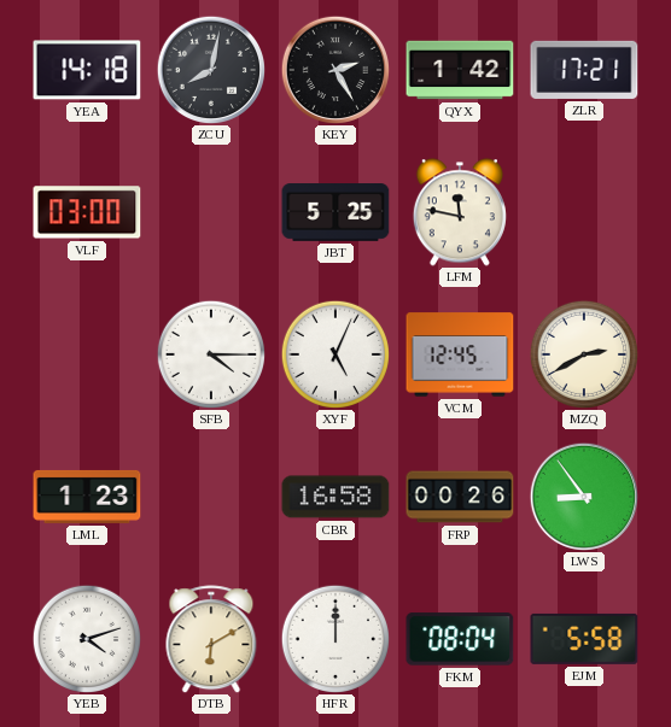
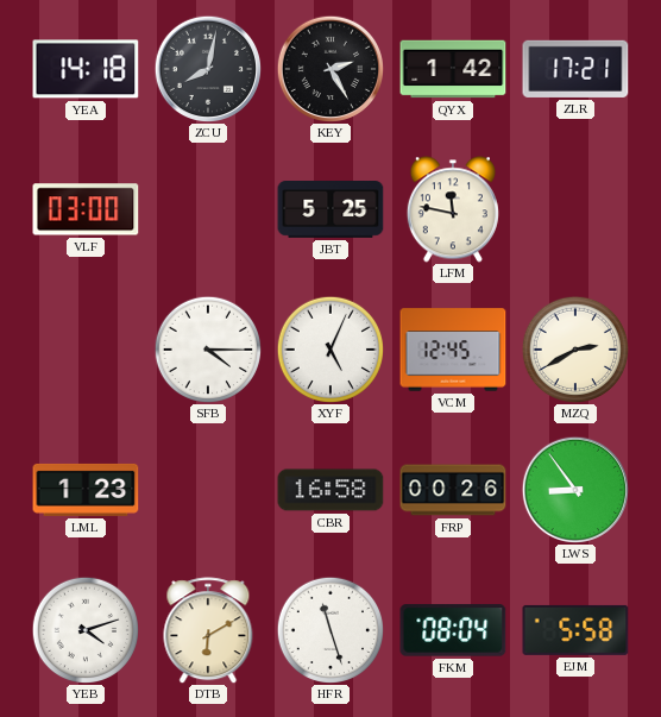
HFR: 12:00 -> 11:27 (329, 629)
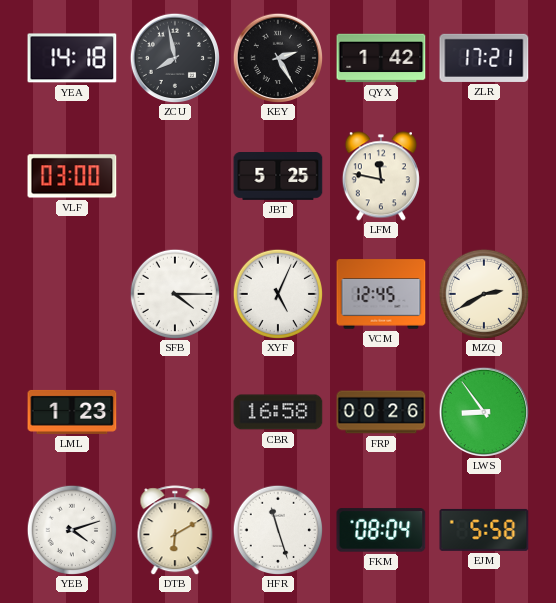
ZCU: 8:02 -> 7:58 (174, 57)
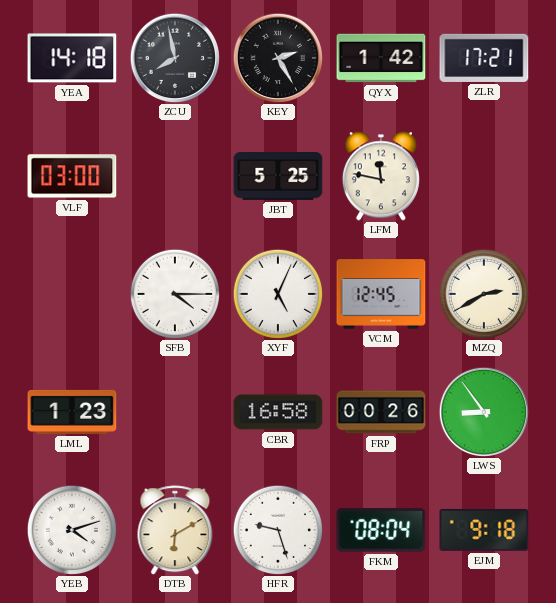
HFR: 11:27 -> 9:27 (277, 529)
EJM: 5:58 -> 9:18 (484, 530)
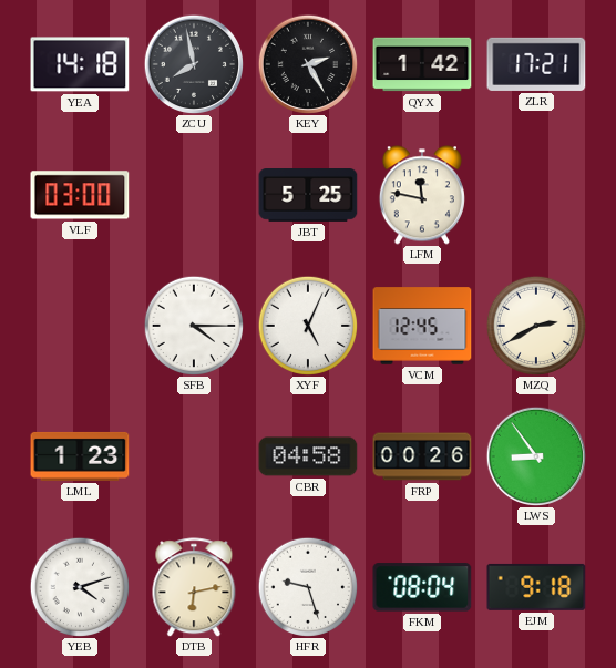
CBR: 16:58 -> 04:58 (308, 456)
DTB: 6:10 -> 6:13 (194, 587)
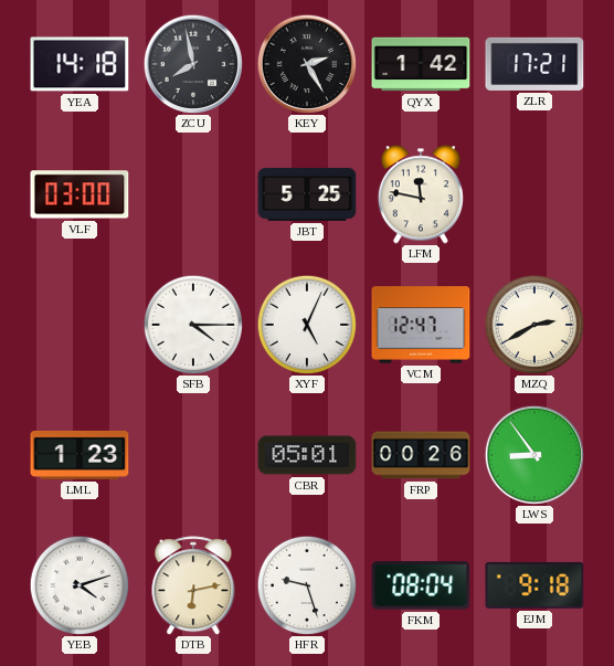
VCM: 12:45 -> 12:47 (421, 325)
CBR: 04:58 -> 05:01 (307, 455)
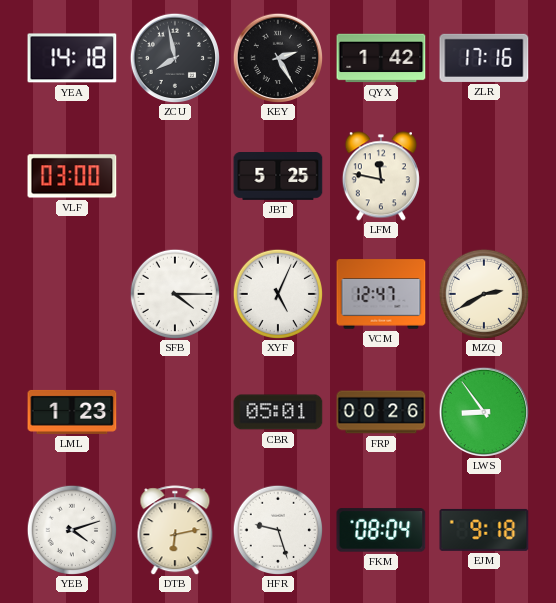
ZLR: 17:21 -> 17:16 (484, 58)
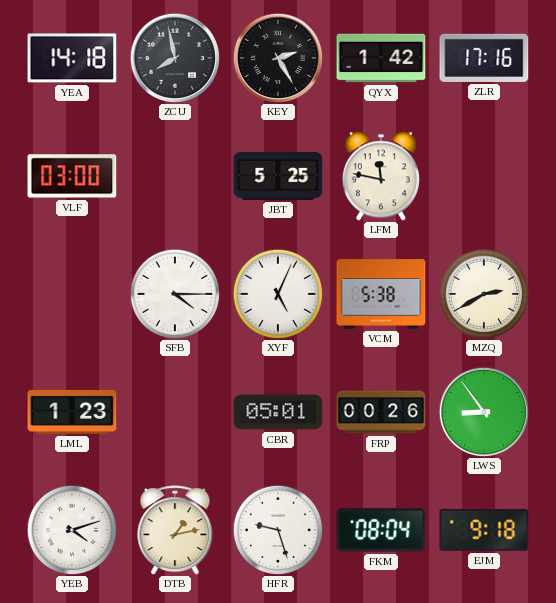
VCM: 12:47 -> 5:38 (381, 294)
DTB: 6:13 -> 1:13 (175, 530)
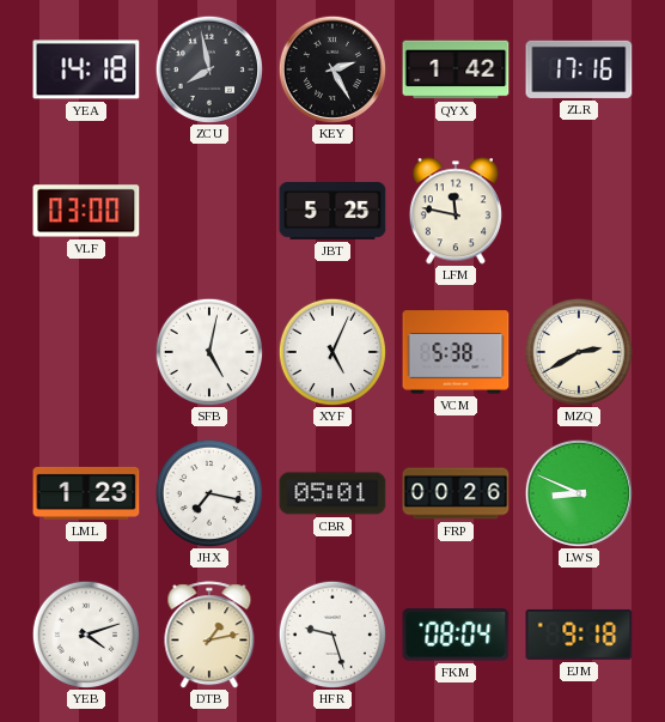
SFB: 4:15 -> 5:02 (208, 351)
JHX: none -> 7:17 (208, 492)
LWS: 8:54 -> 8:49 (578, 492)
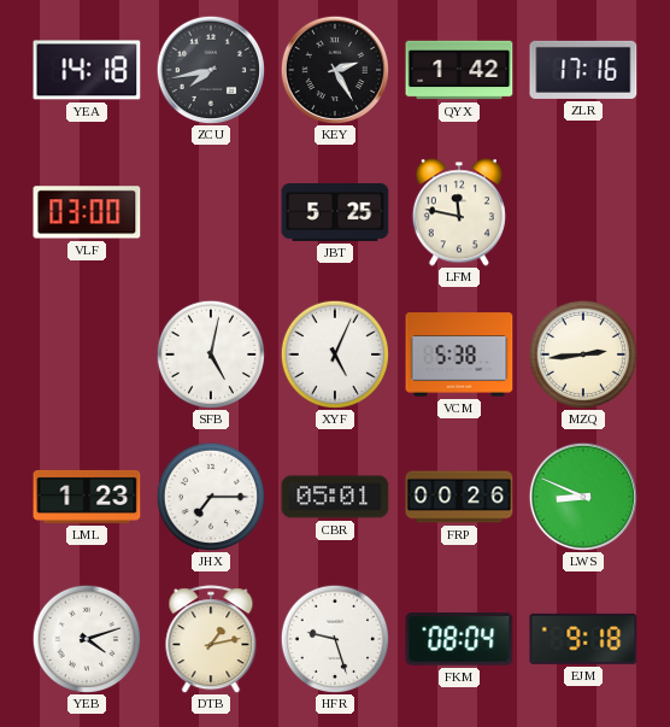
ZCU: 7:58 -> 7:43 (210, 69)
MZQ: 2:40 -> 2:44 (582, 353)
JHX: 7:17 -> 7:15 (210, 496)
